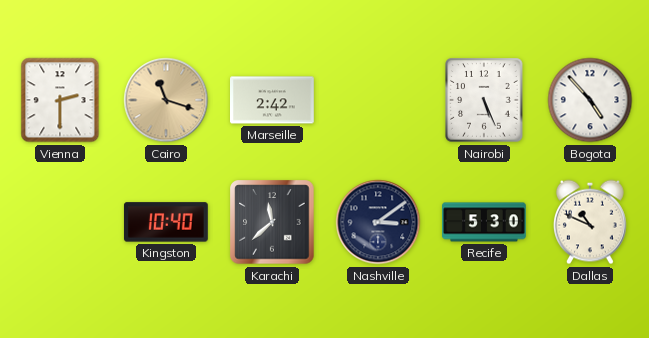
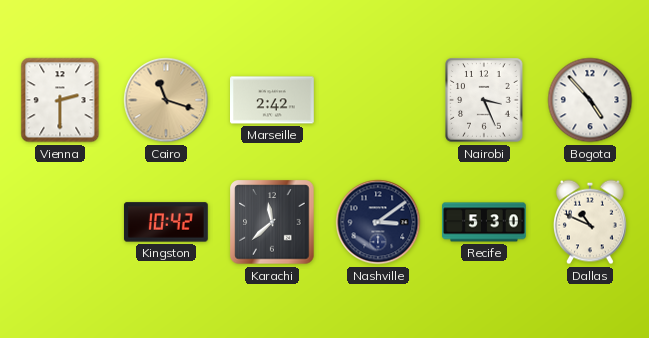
Nairobi: 5:26 -> 3:26 (484, 100)
Kingston: 10:40 -> 10:42 (166, 222)
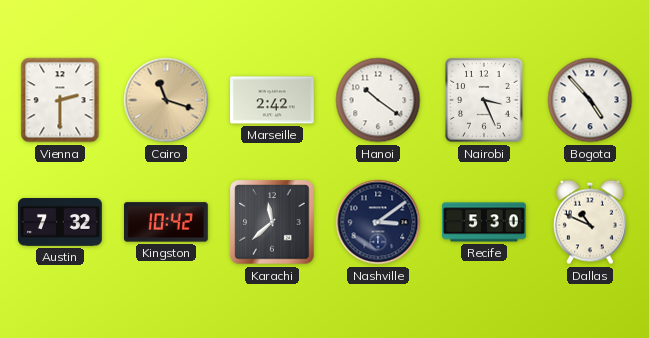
Hanoi: none -> 10:21 (378, 100)
Austin: none -> 7:32 (61, 222)
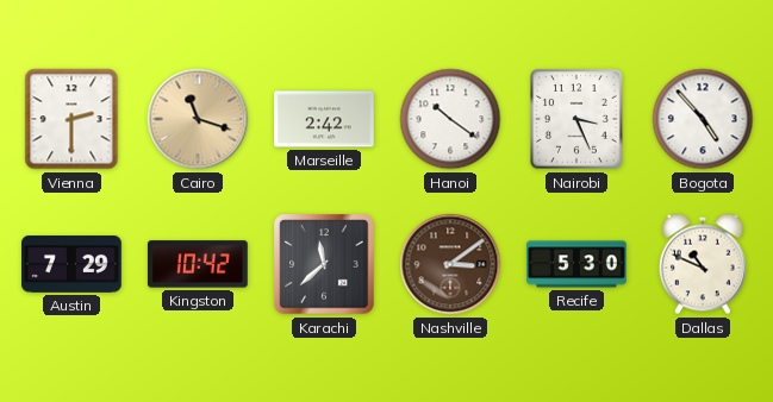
Austin: 7:32 -> 7:29 (73, 264)
Nashville dial: navy -> brown (450, 264)
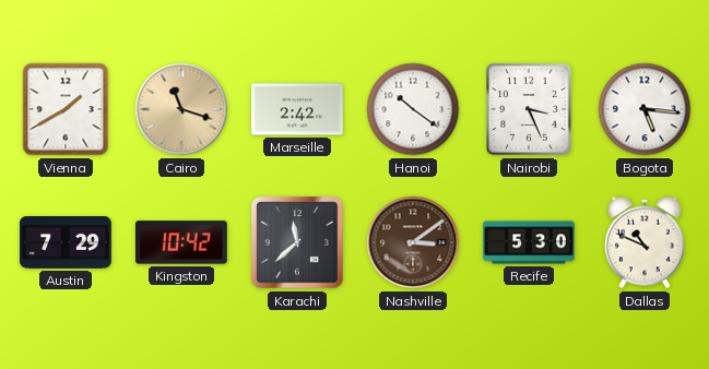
Vienna: 2:30 -> 1:40 (66, 109)
Bogota: 4:53 -> 5:16 (645, 109)
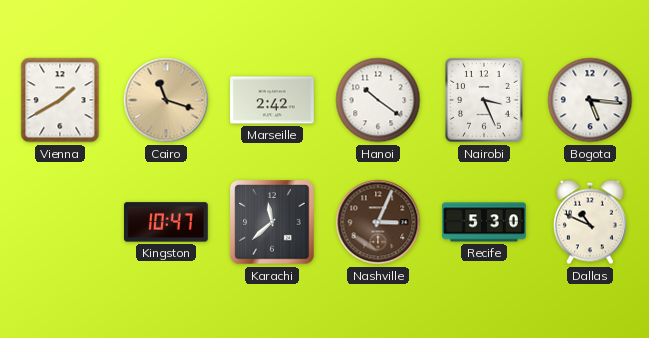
Austin: 7:29 -> none (67, 242)
Kingston: 10:42 -> 10:47 (166, 222)
Nashville: 3:09 -> 3:04 (378, 222)
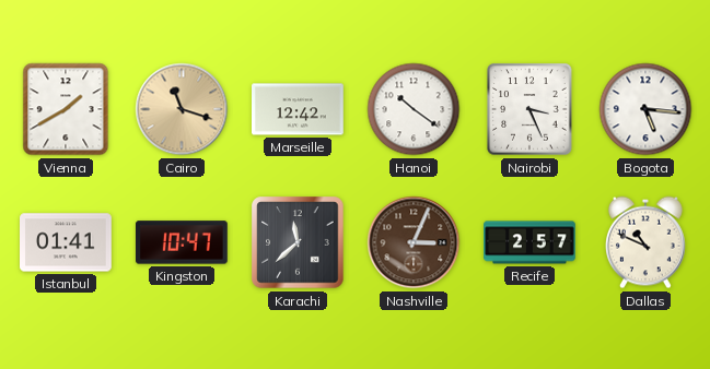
Marseille: 2:42 -> 12:42 (299, 109)
Istanbul: none -> 01:41 (67, 242)
Recife: 5:30 -> 2:57 (529, 242)
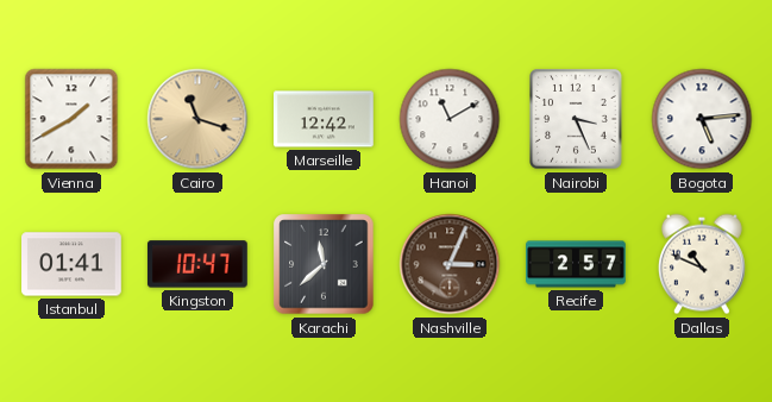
Hanoi: 10:21 -> 11:10 (450, 119)
Bogota: 5:16 -> 5:14 (702, 119)
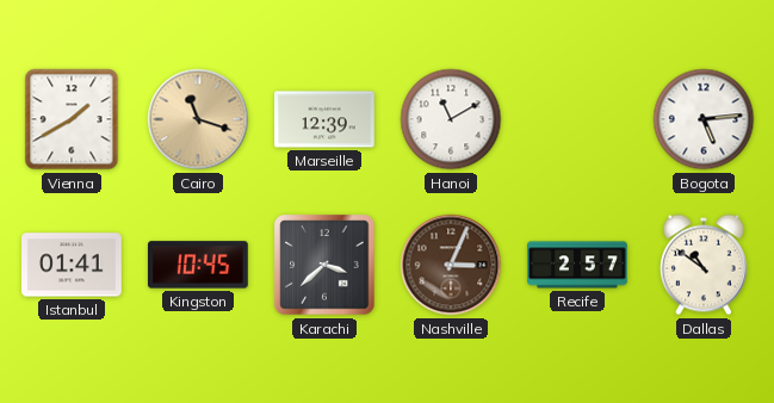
Marseille: 12:42 -> 12:39 (326, 119)
Nairobi: 3:26 -> none (576, 119)
Kingston: 10:47 -> 10:45 (198, 265)
Karachi: 11:38 -> 3:38 (324, 265)
Dallas: 10:49 -> 10:51 (704, 265)
